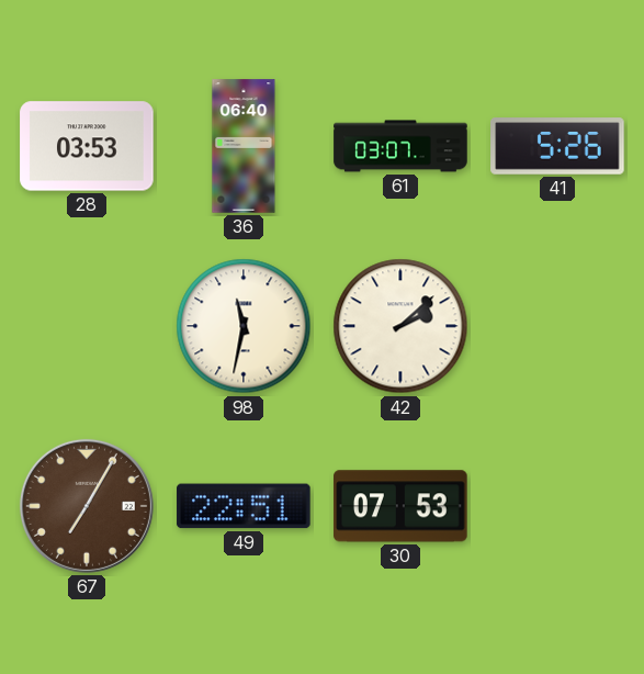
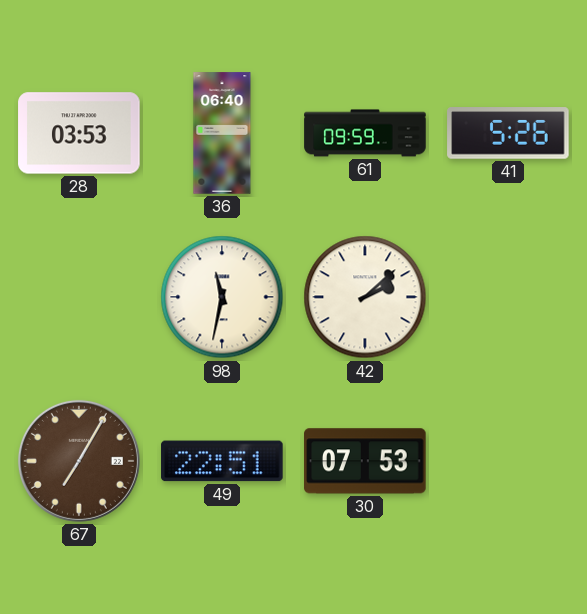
61: 03:07 -> 09:59 (365, 133)
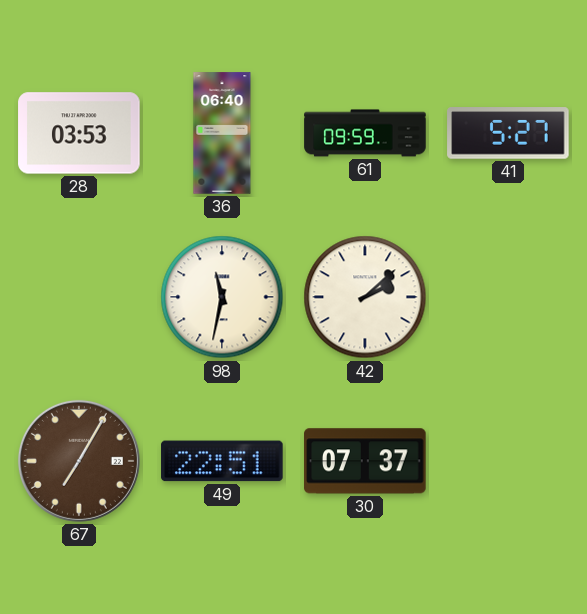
41: 5:26 -> 5:27 (508, 133)
30: 07:53 -> 07:37 (365, 461)
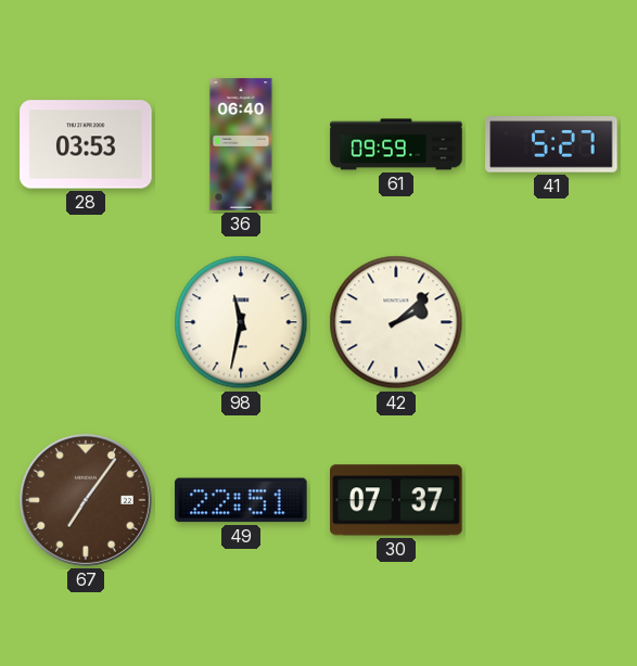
67: 7:05 -> 7:06 (86, 500)
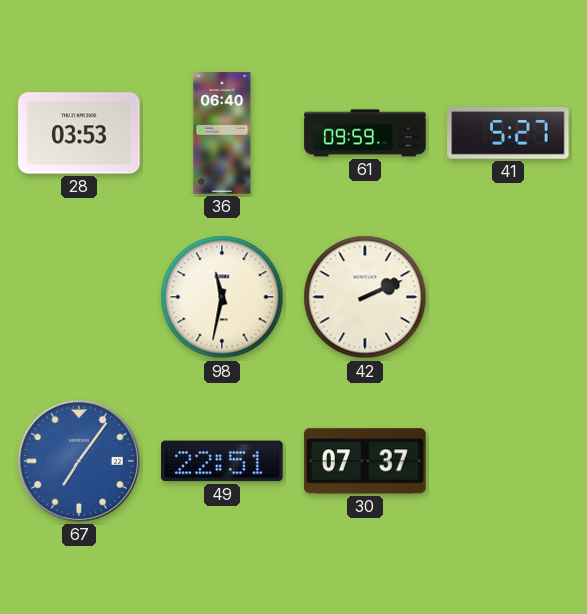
42: 2:08 -> 2:11 (365, 297)
67 dial: brown -> blue (79, 461)
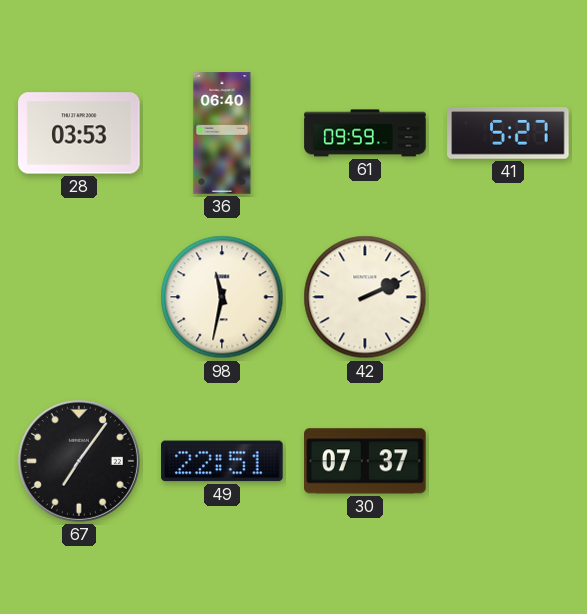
67 dial: blue -> black (79, 461)
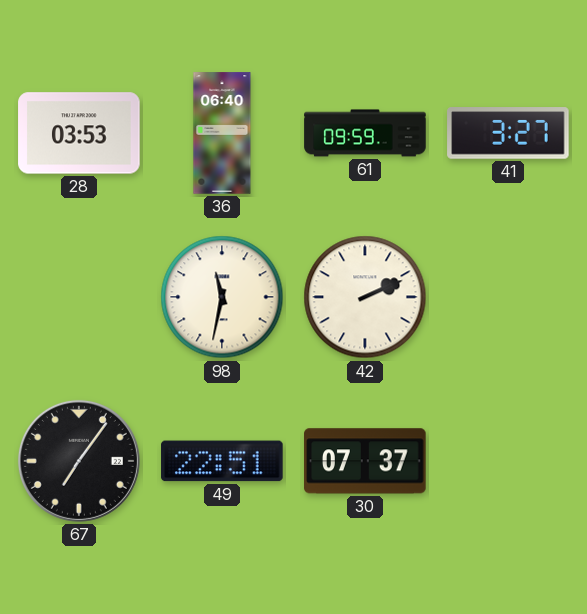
41: 5:27 -> 3:27 (508, 133)
